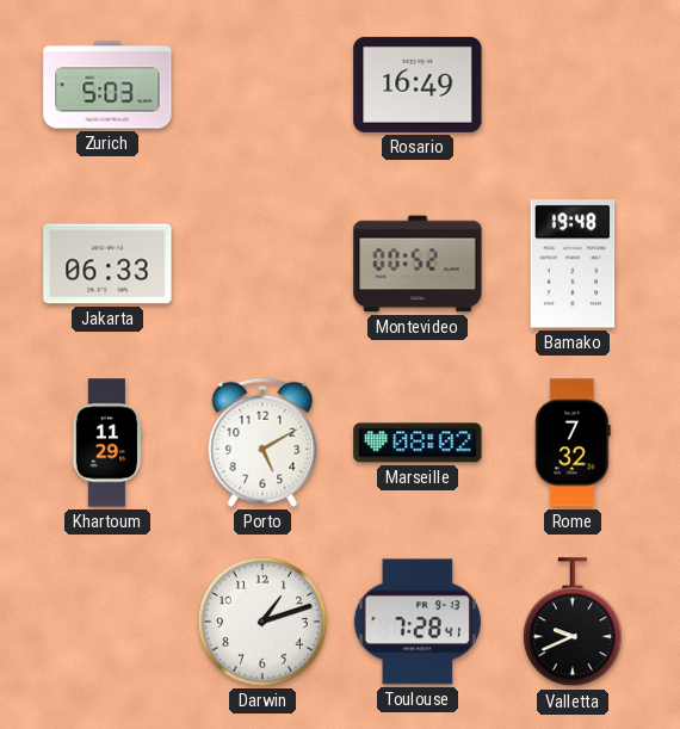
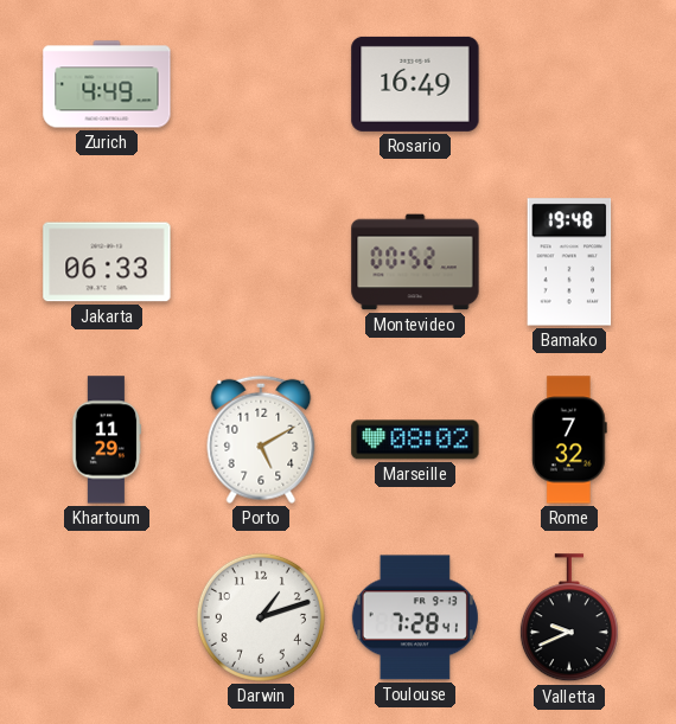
Zurich: 5:03 -> 4:49 (107, 84)
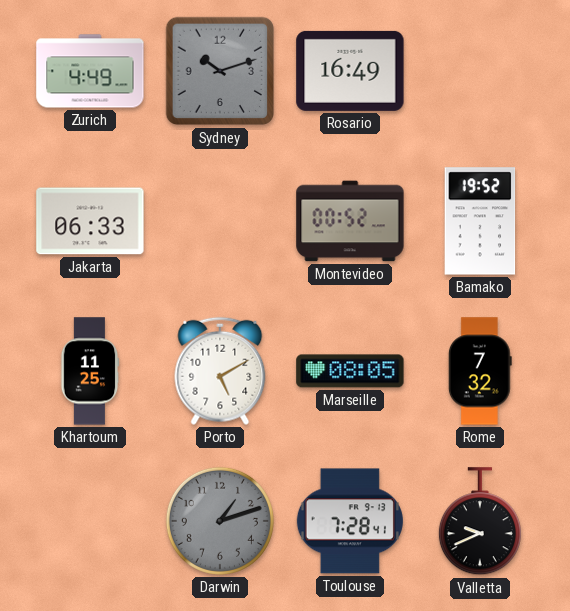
Sydney: none -> 10:12 (220, 71)
Bamako: 19:48 -> 19:52 (480, 221)
Khartoum: 11:29 -> 11:25 (90, 371)
Marseille: 08:02 -> 08:05 (350, 371)
Darwin dial: white -> grey (220, 521)
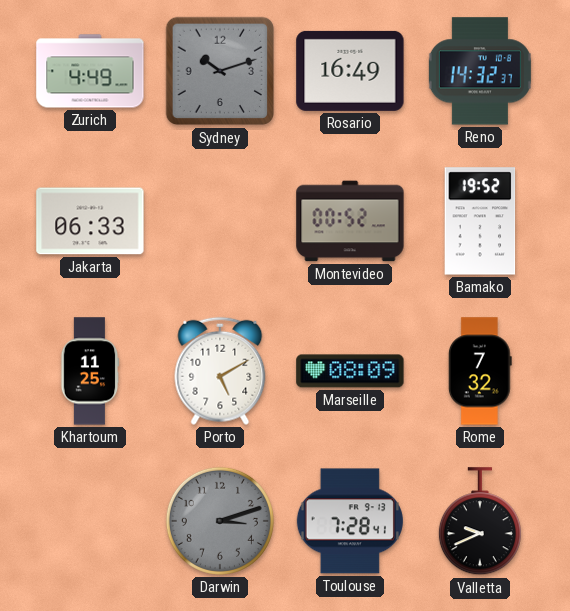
Reno: none -> 14:32 (480, 71)
Marseille: 08:05 -> 08:09 (350, 371)
Darwin: 1:12 -> 3:12 (220, 521)
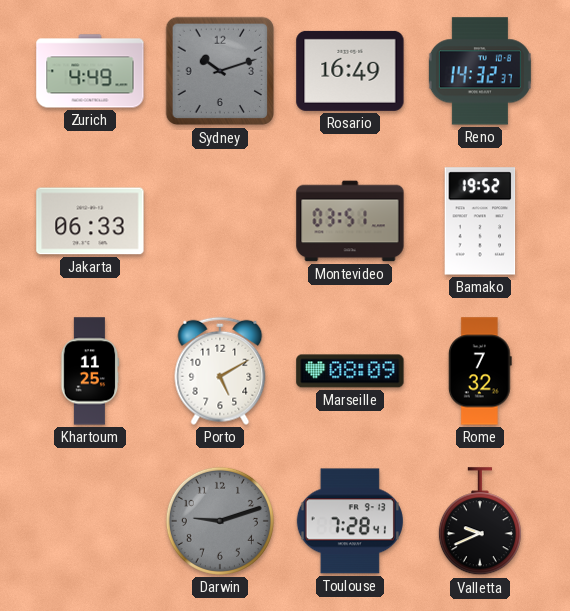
Montevideo: 00:52 -> 03:51 (350, 221)
Darwin: 3:12 -> 9:12 (220, 521)
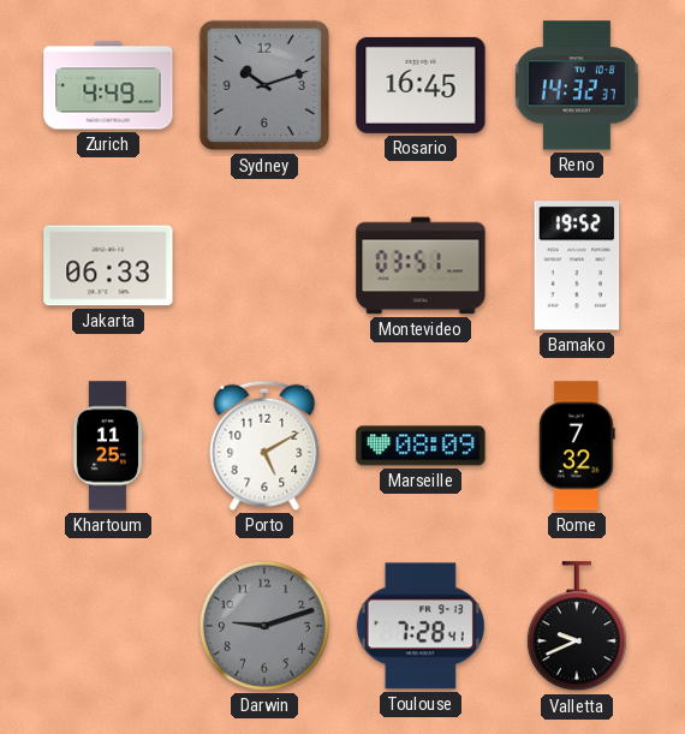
Rosario: 16:49 -> 16:45 (421, 85)
